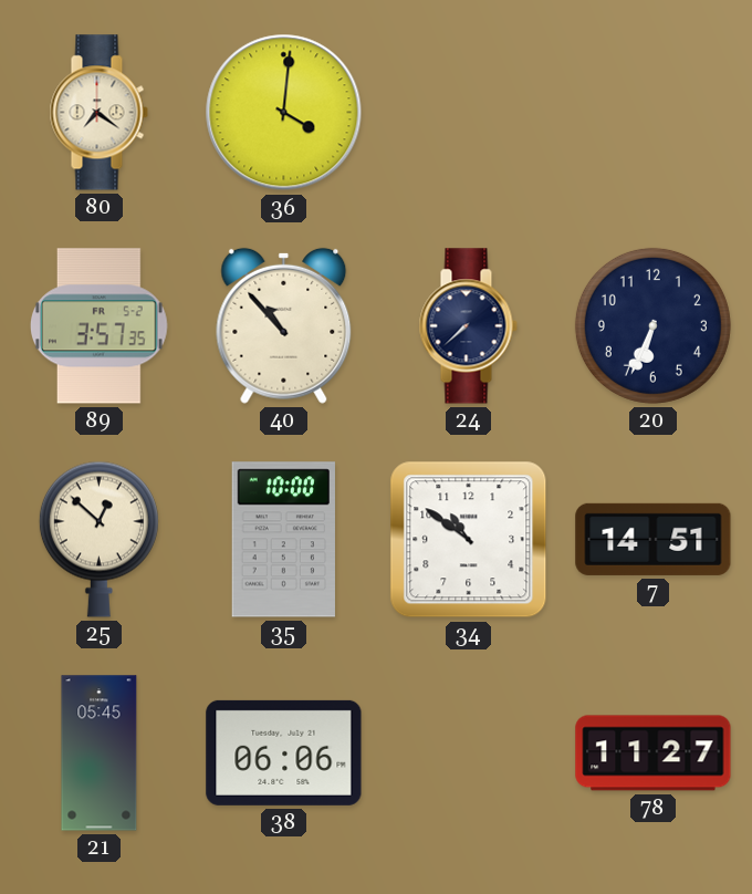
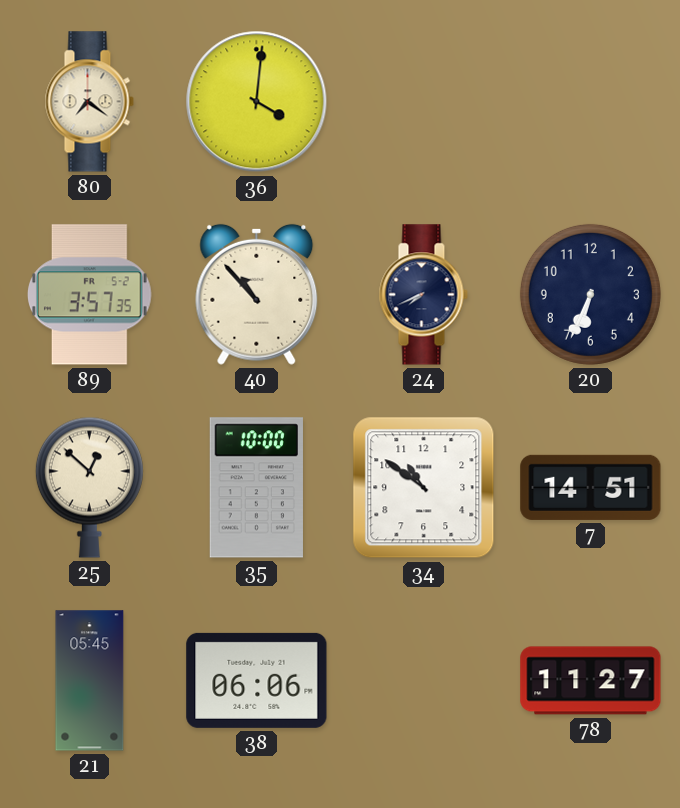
24: 7:38 -> 7:41 (423, 295)
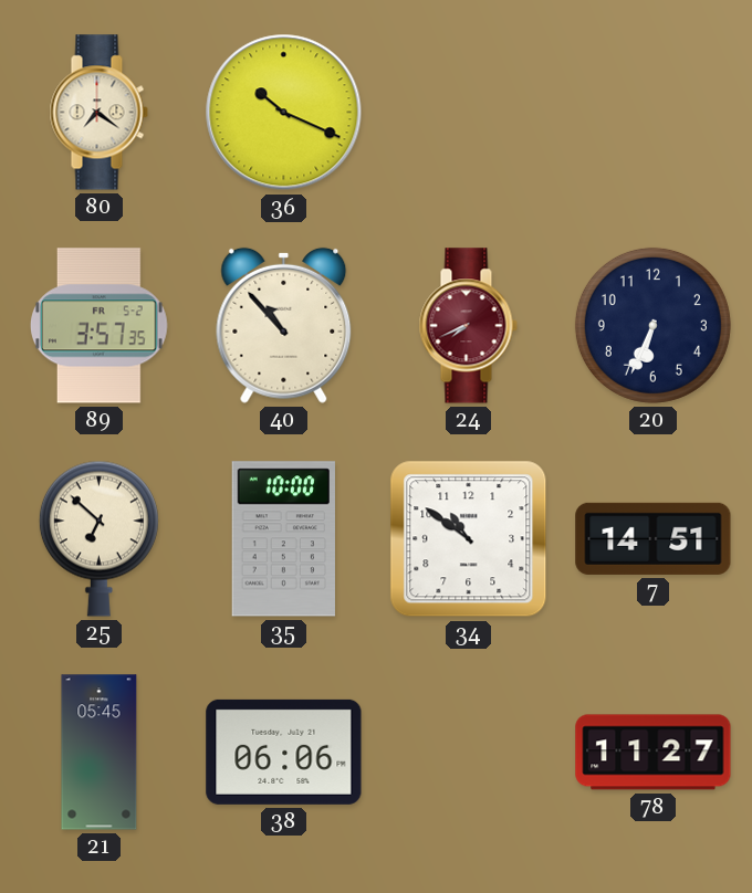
36: 4:01 -> 10:19 (284, 113)
24 dial: navy -> burgundy (468, 326)
25: 12:52 -> 6:52 (98, 538)
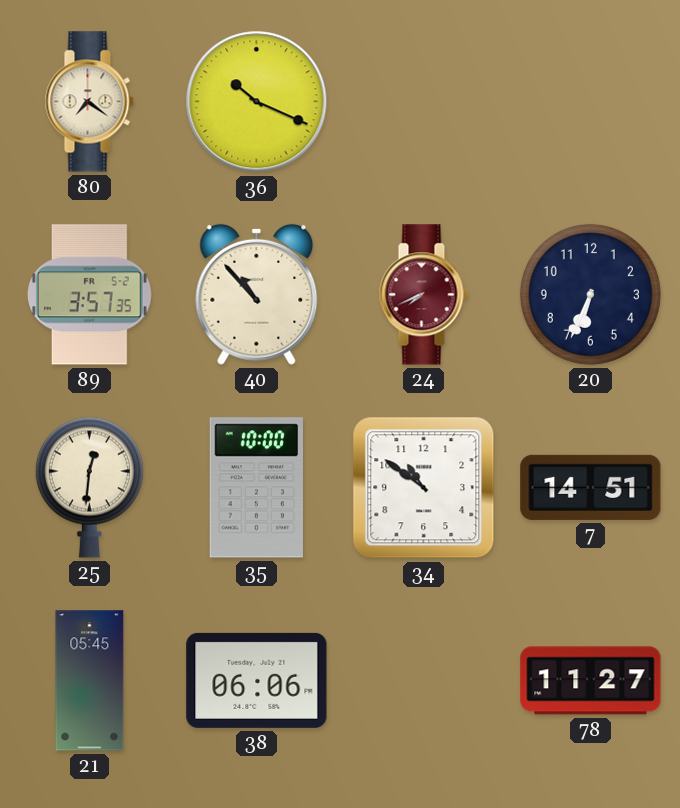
25: 6:52 -> 12:31 (89, 487)
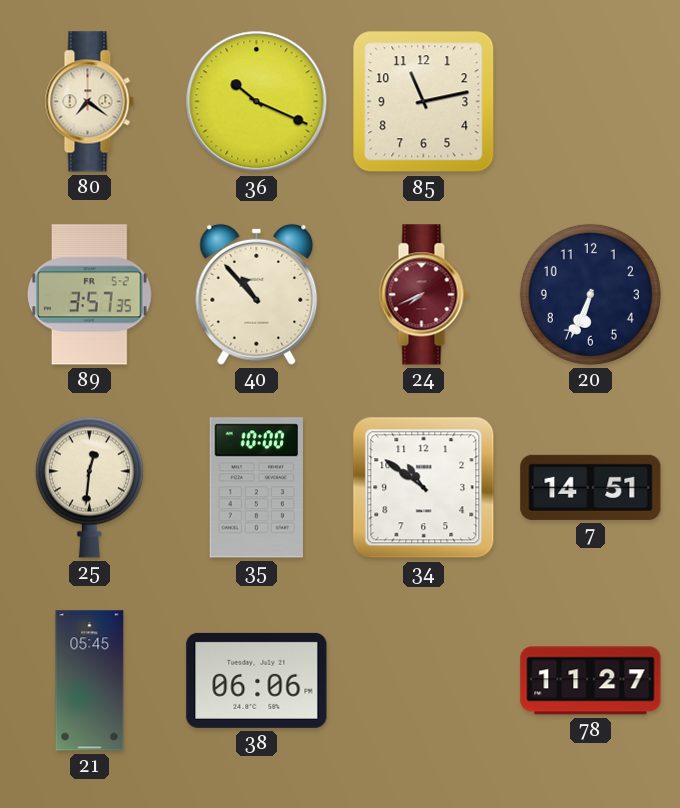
85: none -> 11:13 (424, 102)
